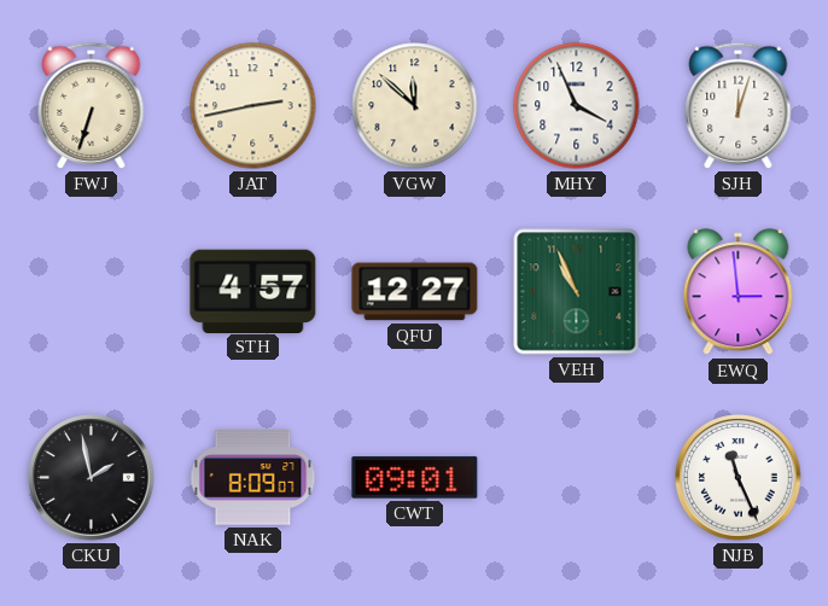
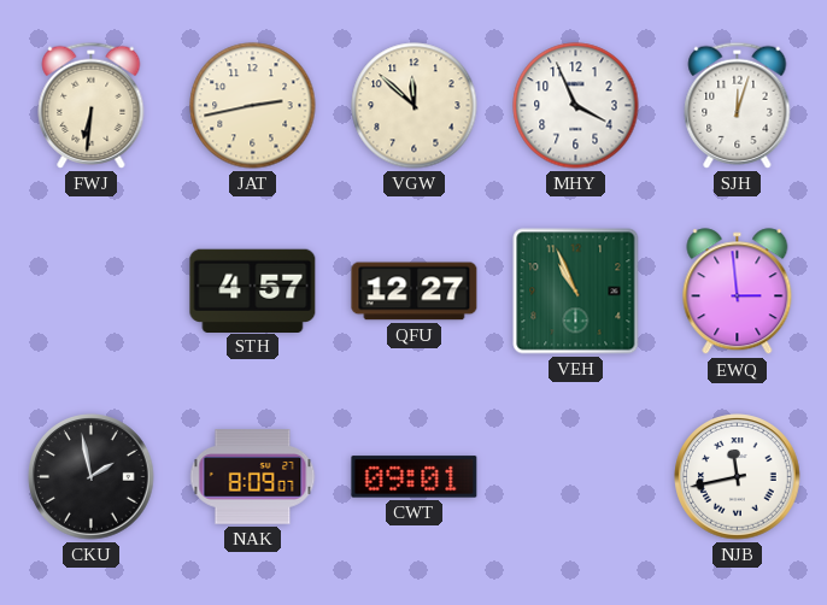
FWJ: 6:33 -> 6:31 (92, 105)
NJB: 11:26 -> 11:43 (738, 477)
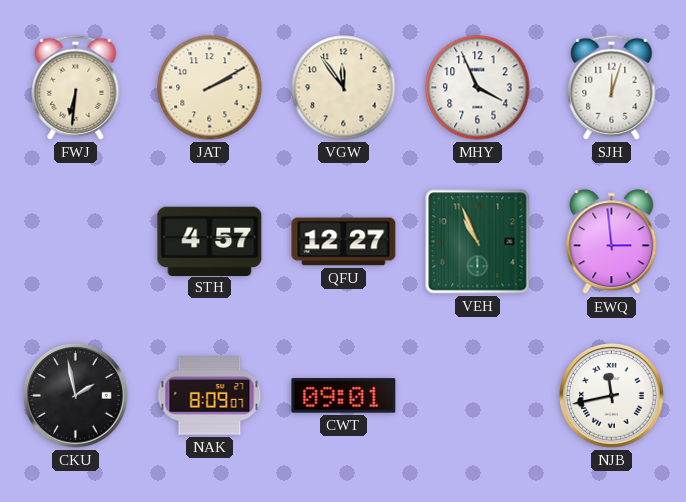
JAT: 2:43 -> 2:10 (210, 88)
VGW: 11:52 -> 11:54 (344, 88)
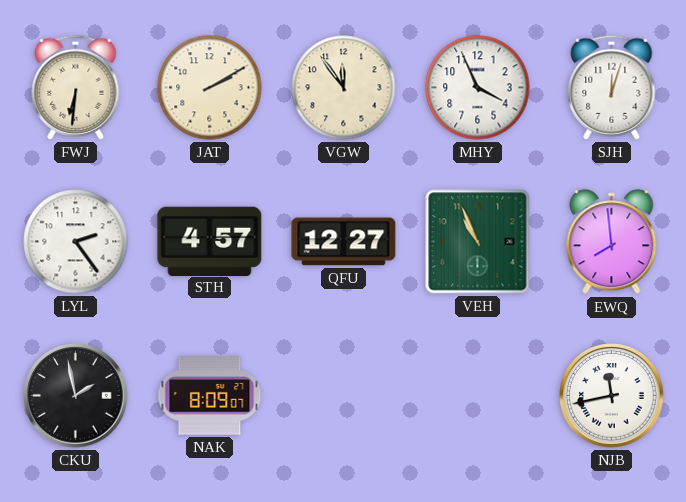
LYL: none -> 2:24 (76, 242)
EWQ: 2:59 -> 7:59 (612, 242)
CWT: 09:01 -> none (344, 396)
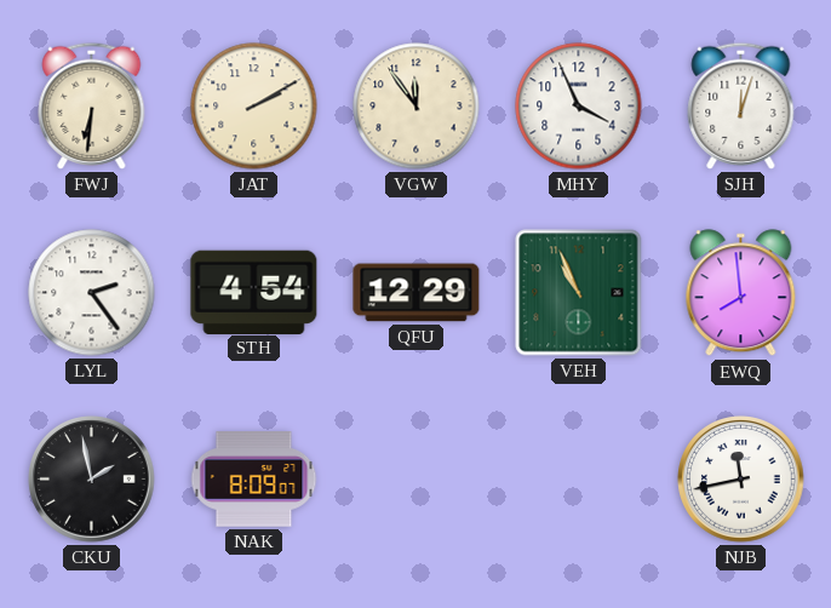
STH: 4:57 -> 4:54 (254, 292)
QFU: 12:27 -> 12:29 (417, 293)
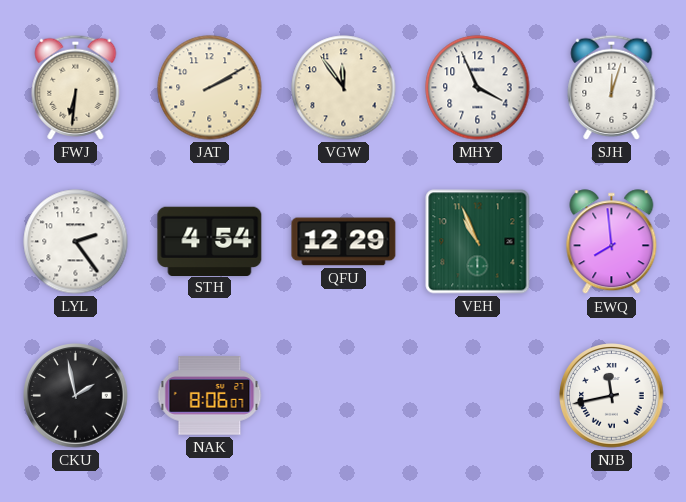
NAK: 8:09 -> 8:06 (210, 396)
